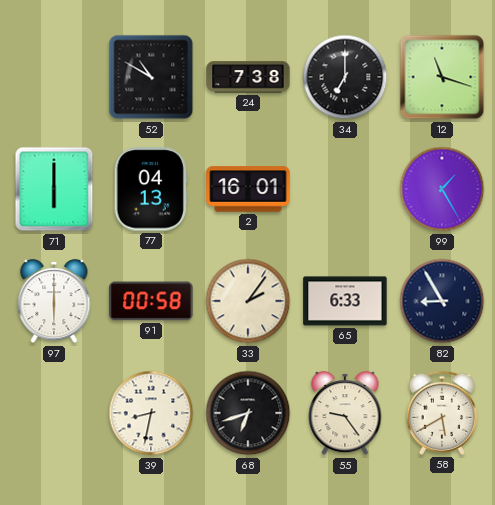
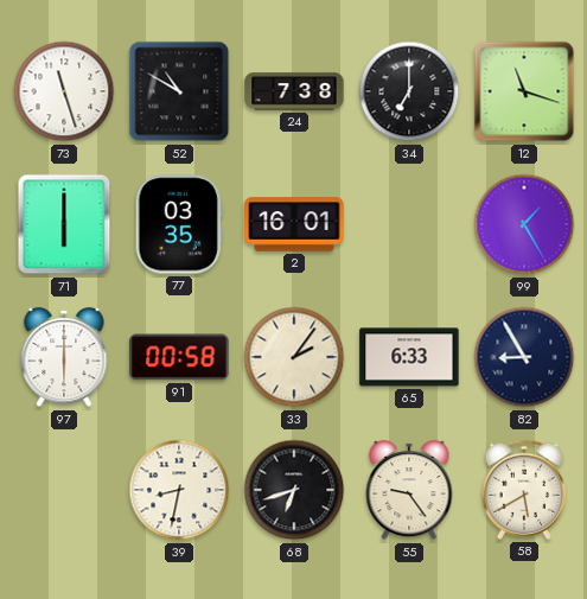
73: none -> 11:27 (64, 91)
77: 04:13 -> 03:35 (179, 224)
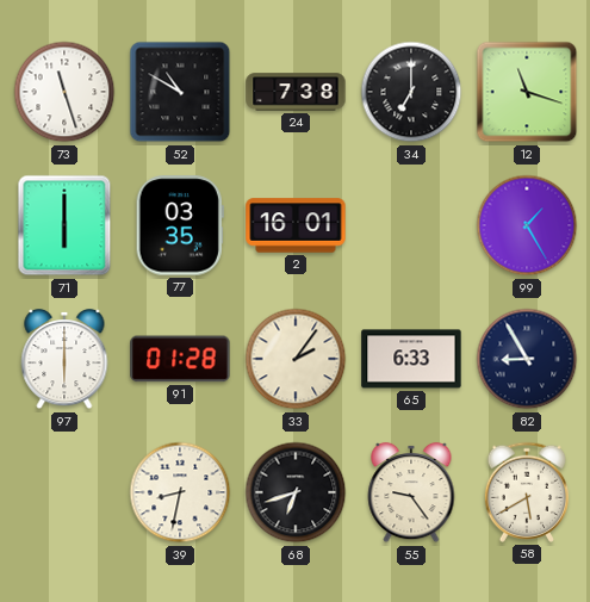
91: 00:58 -> 01:28 (180, 359)
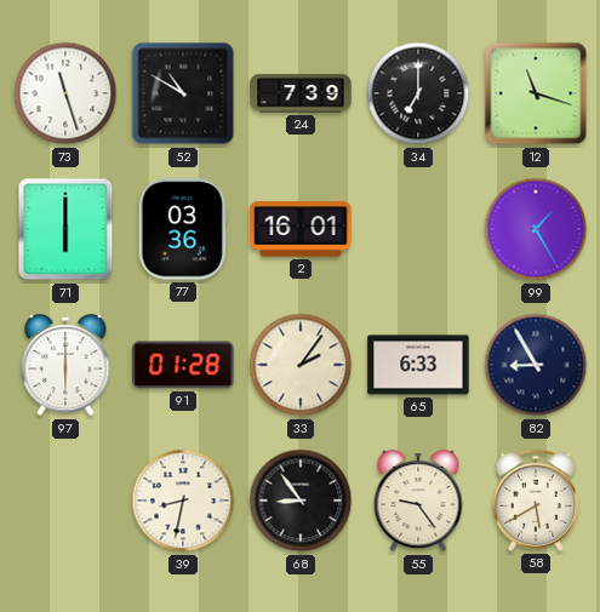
24: 7:38 -> 7:39 (301, 93)
77: 03:35 -> 03:36 (183, 229)
68: 6:42 -> 8:54 (301, 501)
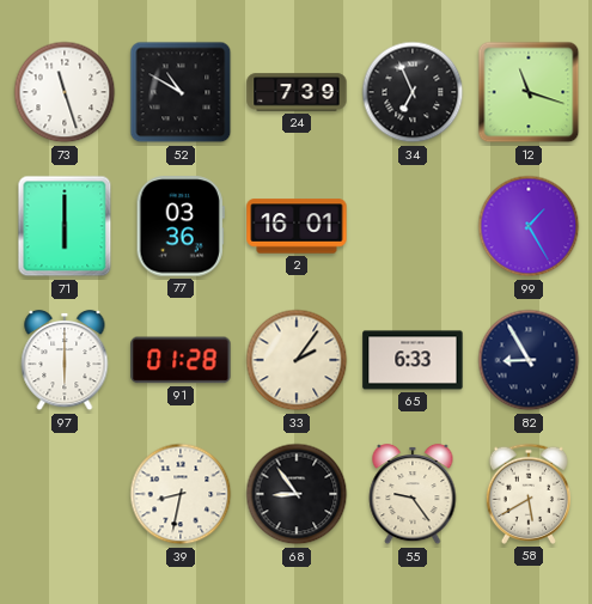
34: 7:00 -> 6:56 (413, 92)
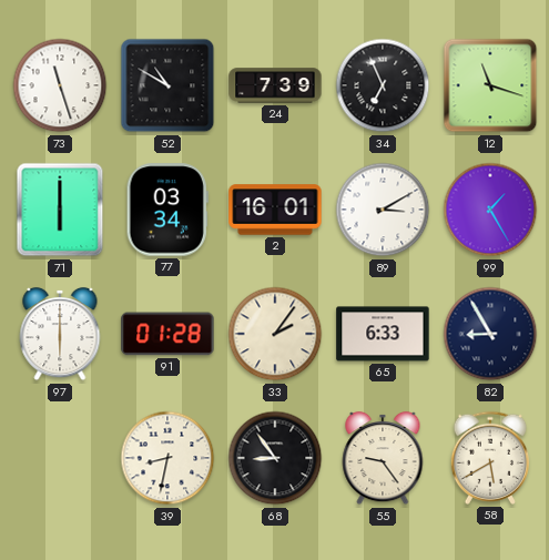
77: 03:36 -> 03:34 (167, 210)
89: none -> 3:10 (383, 210)
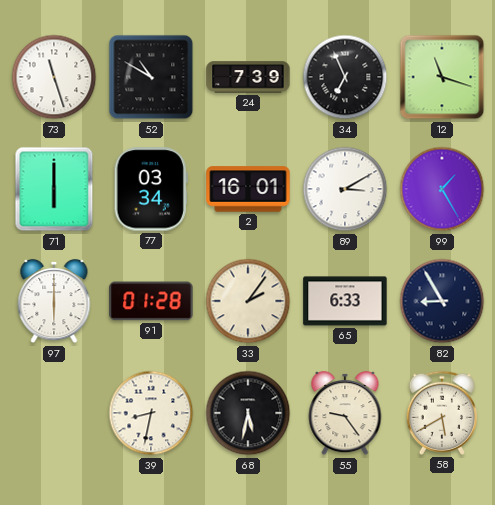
68: 8:54 -> 5:32 (248, 413)
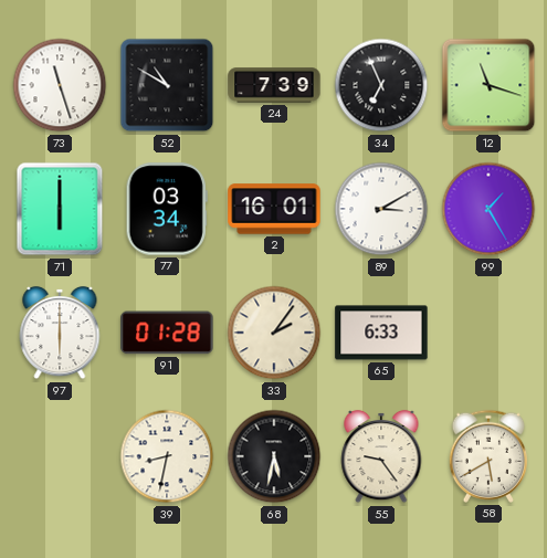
82: 8:55 -> none (442, 301)
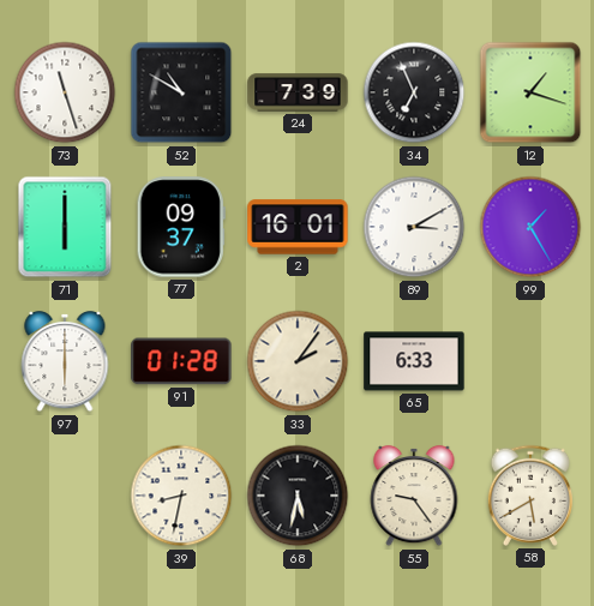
12: 11:18 -> 1:18 (530, 92)
77: 03:34 -> 09:37 (181, 227)
